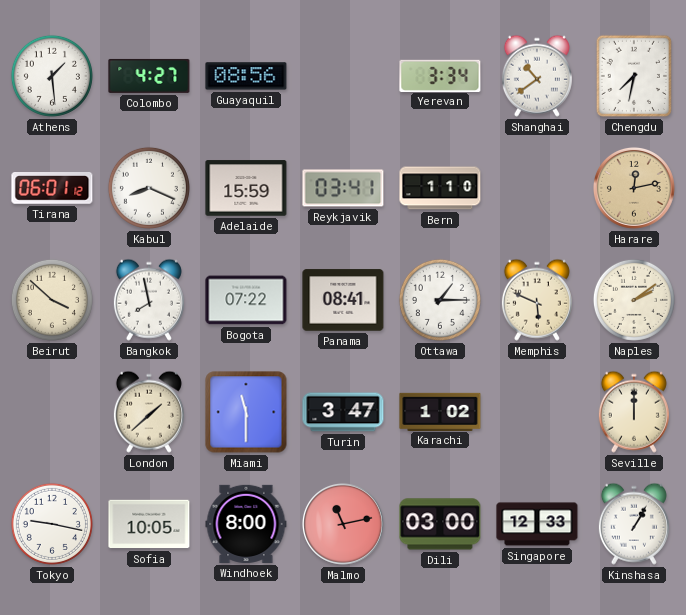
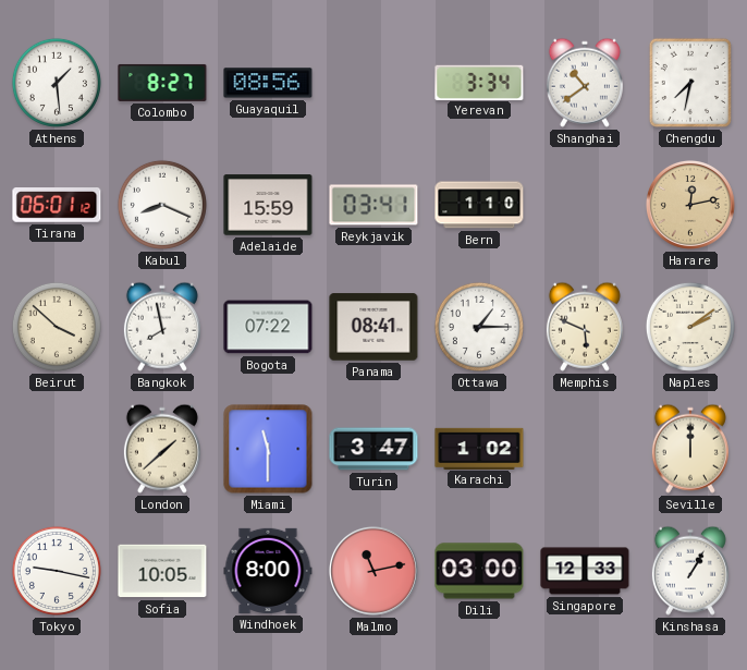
Colombo: 4:27 -> 8:27 (162, 83)
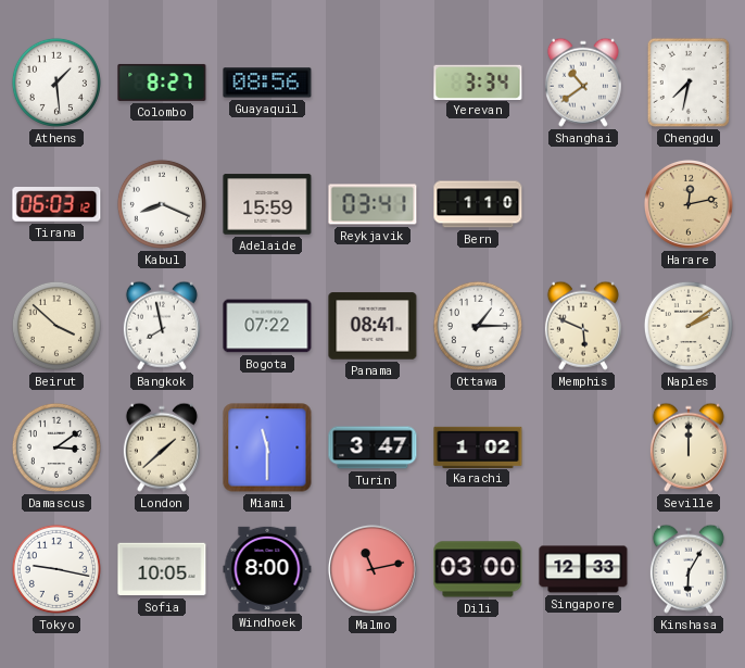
Tirana: 06:01 -> 06:03 (56, 204)
Damascus: none -> 3:09 (56, 448)
Kinshasa: 1:05 -> 6:05 (689, 569)
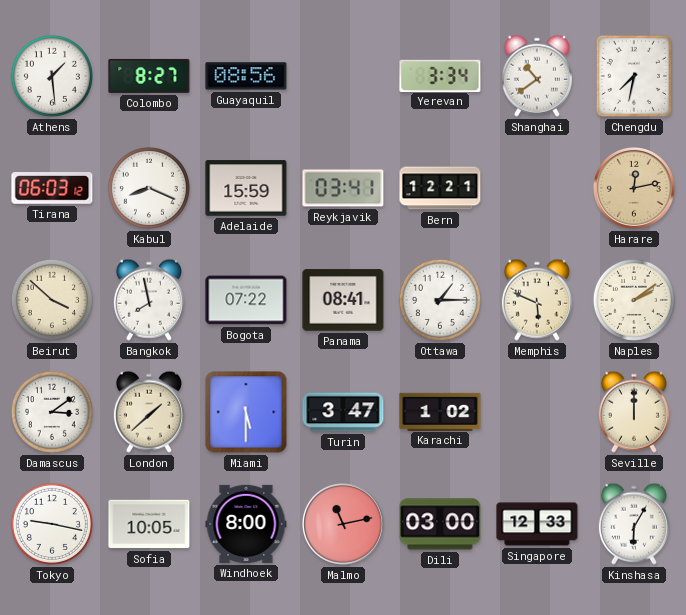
Bern: 1:10 -> 12:21 (440, 188)
Miami: 11:30 -> 5:30 (246, 412)
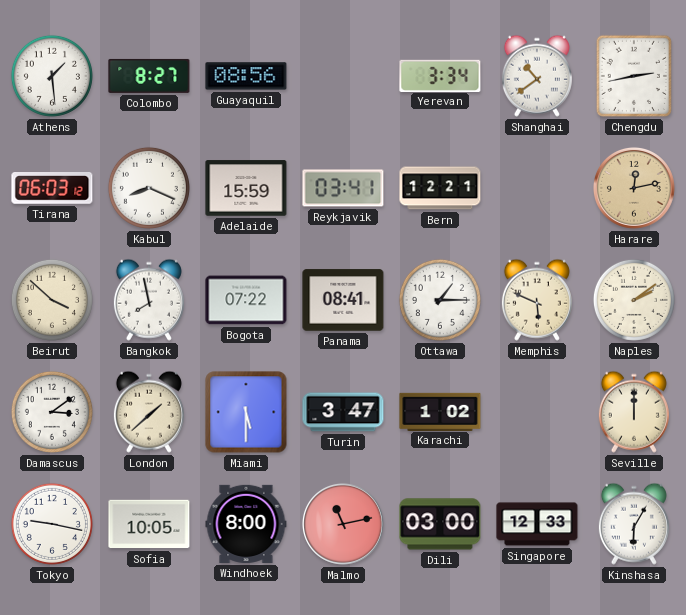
Chengdu: 7:32 -> 2:43 (634, 76)
